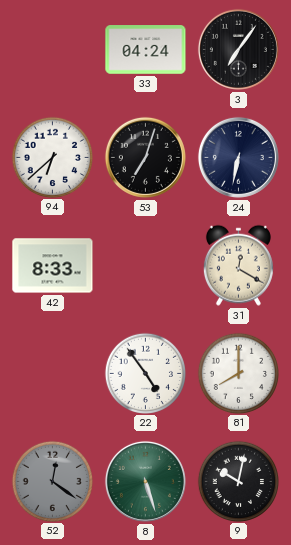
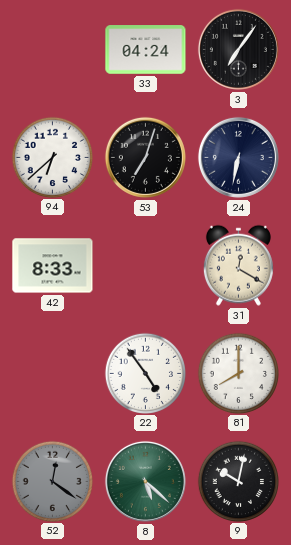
8: 5:27 -> 5:22 (145, 481)
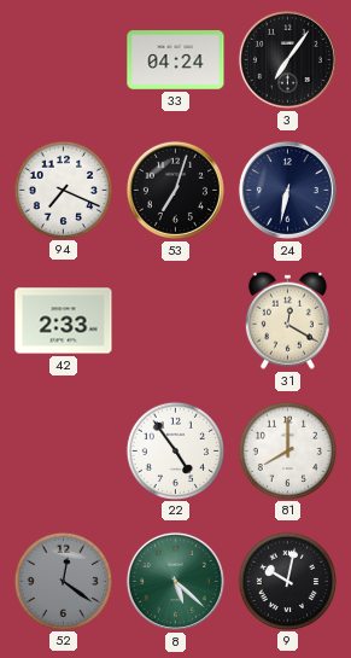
94: 6:38 -> 7:19 (63, 190)
42: 8:33 -> 2:33 (64, 321)
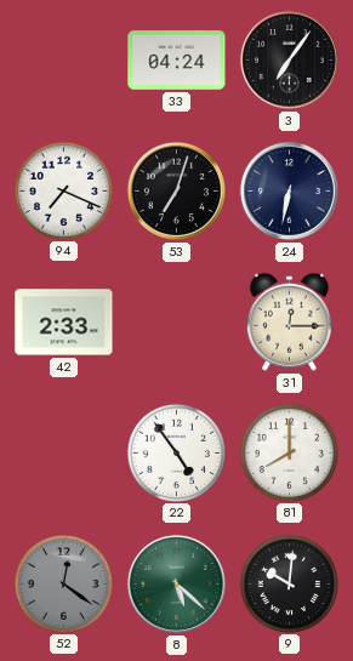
31: 12:20 -> 12:15 (289, 321)
9: 10:02 -> 10:01 (289, 583)
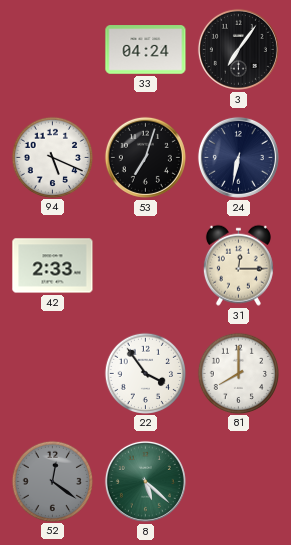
94: 7:19 -> 5:19 (52, 157)
22: 4:54 -> 3:54 (145, 373)
9: 10:01 -> none (289, 583)
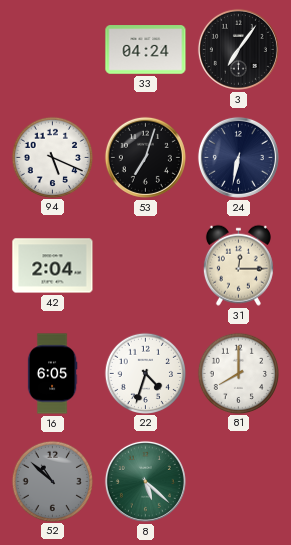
42: 2:33 -> 2:04 (53, 266)
16: none -> 6:05 (52, 374)
22: 3:54 -> 4:33 (145, 373)
52: 12:21 -> 10:52 (52, 481)
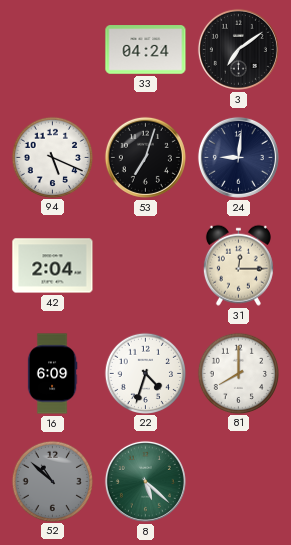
3: 7:06 -> 7:09 (238, 49)
24: 6:32 -> 9:01 (238, 157)
16: 6:05 -> 6:09 (52, 374)
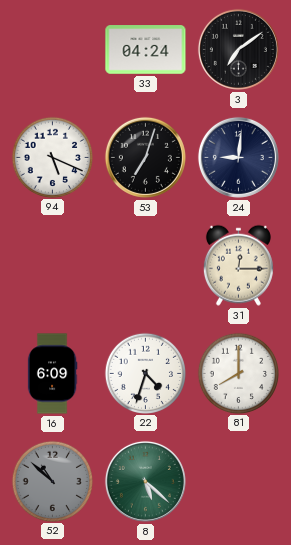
42: 2:04 -> none (53, 266)
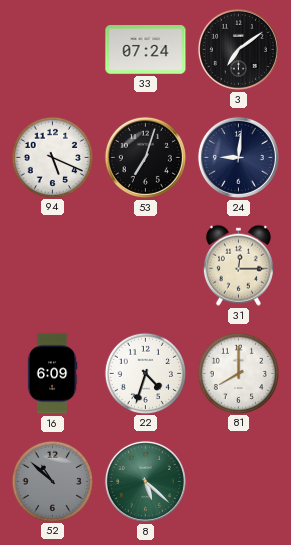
33: 04:24 -> 07:24 (146, 50)
